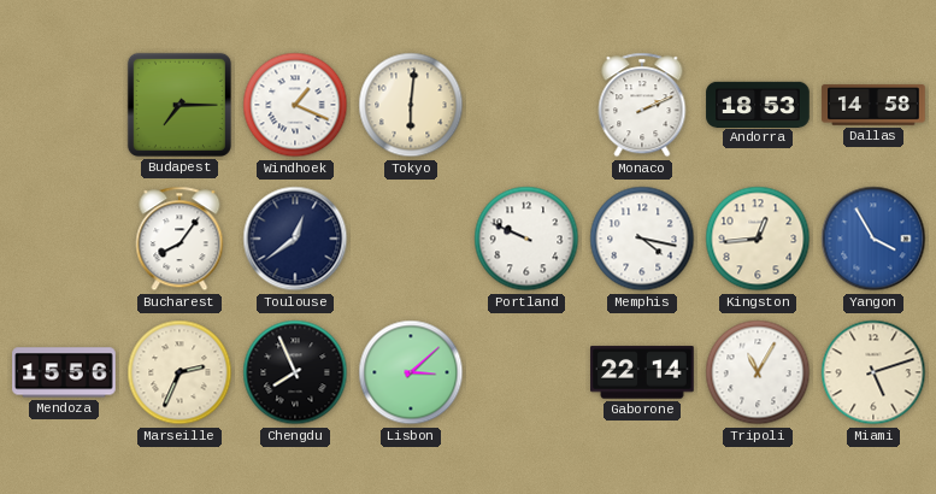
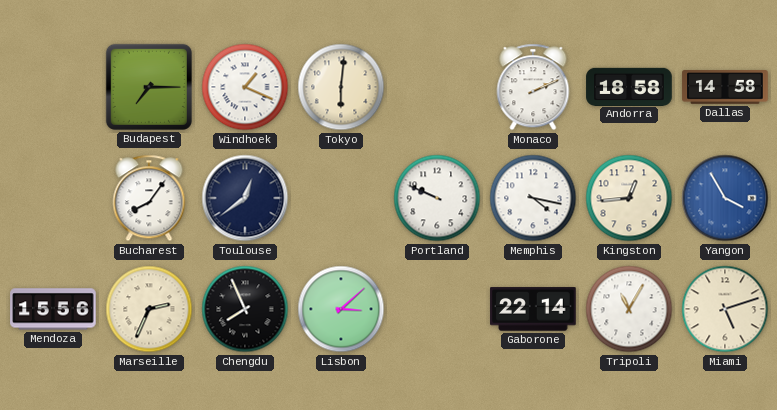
Andorra: 18:53 -> 18:58 (629, 86)
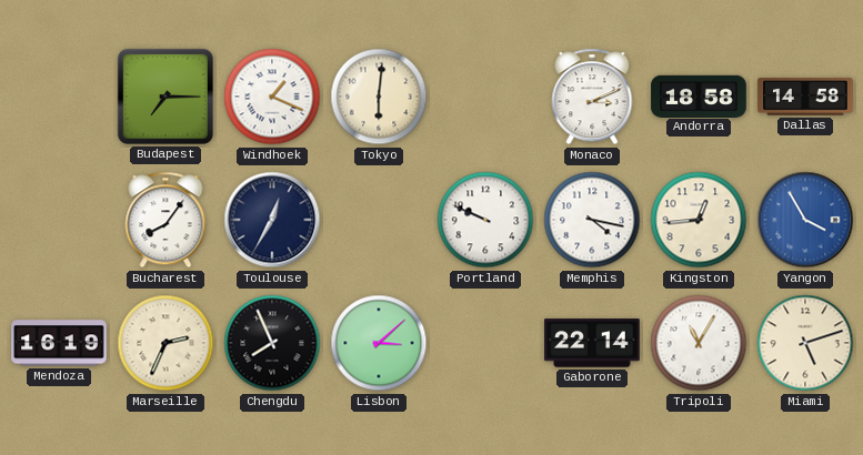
Monaco: 2:11 -> 3:11 (592, 97)
Toulouse: 12:39 -> 12:35 (272, 220)
Mendoza: 15:56 -> 16:19 (59, 343)
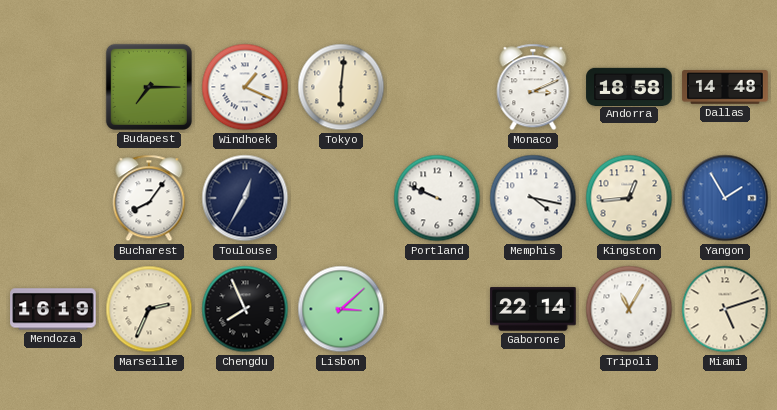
Dallas: 14:58 -> 14:48 (725, 87)
Yangon: 3:55 -> 1:55 (725, 198)
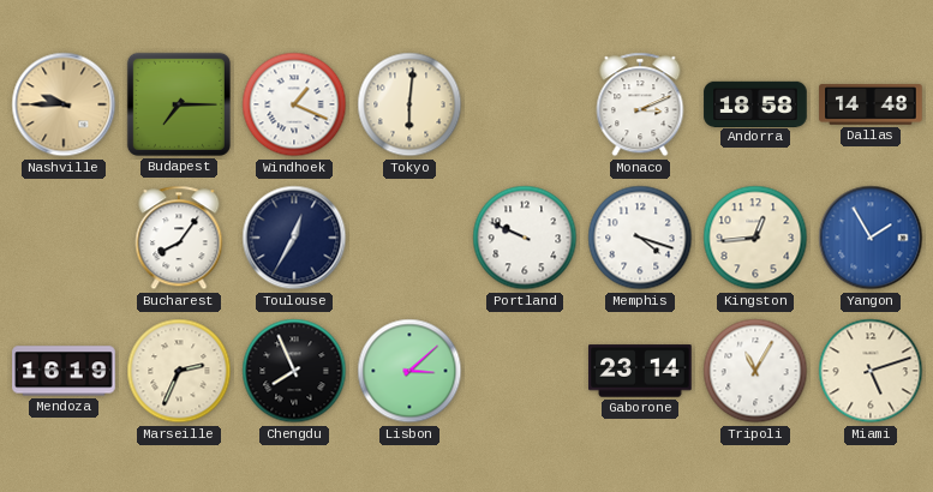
Nashville: none -> 9:45 (64, 104)
Memphis: 4:17 -> 4:18 (640, 238)
Gaborone: 22:14 -> 23:14 (640, 371)
